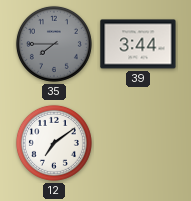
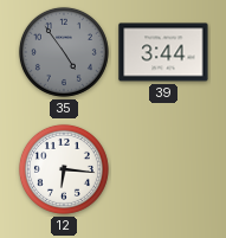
35: 7:45 -> 4:54 (64, 52)
12: 7:09 -> 6:16 (64, 169)
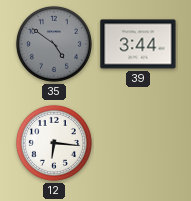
35: 4:54 -> 4:51 (54, 44)
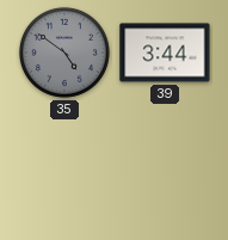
12: 6:16 -> none (54, 143)
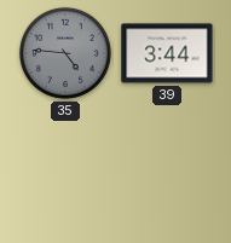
35: 4:51 -> 4:46 (65, 53)
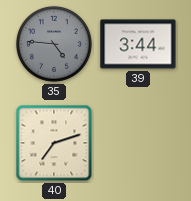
40: none -> 7:12 (54, 143)
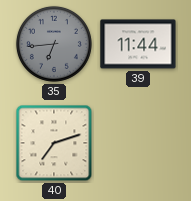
35: 4:46 -> 6:44 (54, 44)
39: 3:44 -> 11:44 (138, 44)
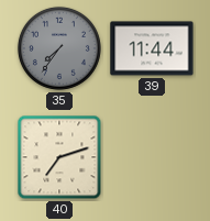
35: 6:44 -> 7:36 (59, 48)
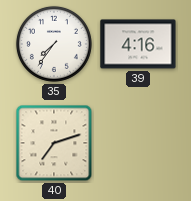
35 dial: grey -> white (54, 44)
39: 11:44 -> 4:16 (138, 44)
